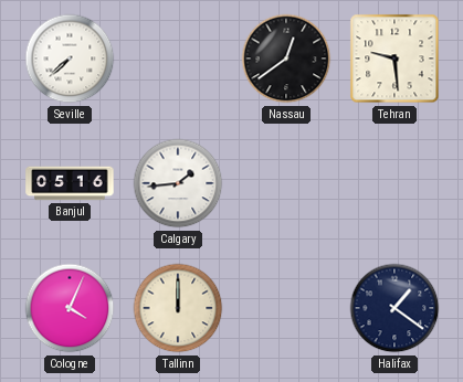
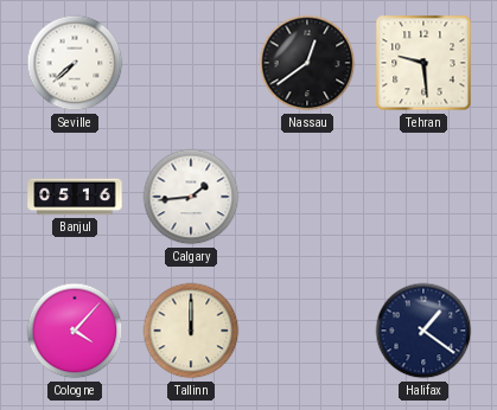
Cologne: 4:04 -> 4:07 (75, 331)
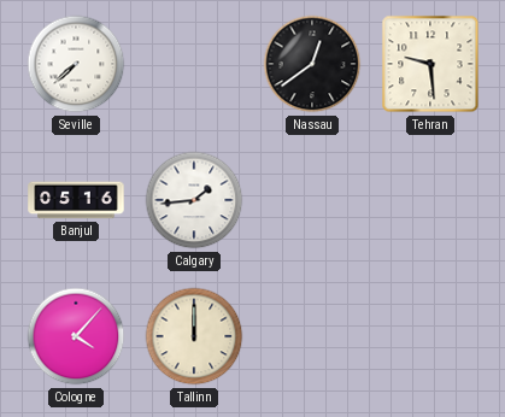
Halifax: 1:21 -> none (423, 331)
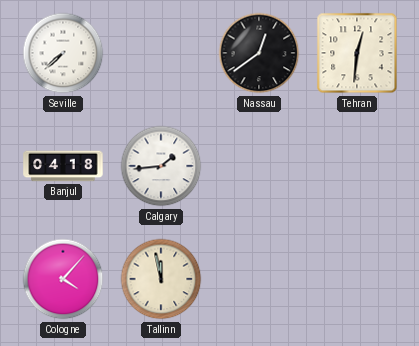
Tehran: 9:29 -> 12:31 (357, 53)
Banjul: 05:16 -> 04:18 (63, 166)
Tallinn: 12:00 -> 11:58 (161, 279)
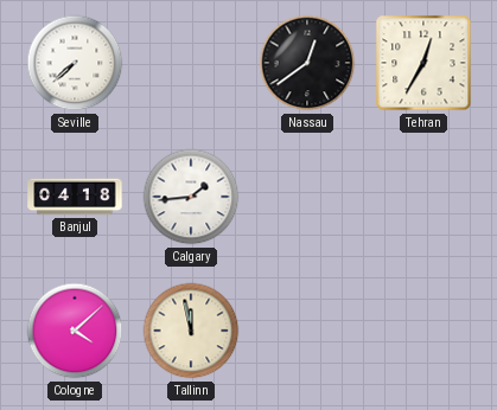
Tehran: 12:31 -> 12:35 (423, 63)
Cologne: 4:07 -> 4:08 (75, 331)
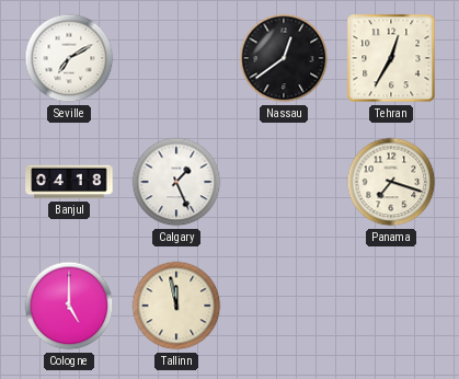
Seville: 7:38 -> 7:10 (69, 58)
Calgary: 1:44 -> 1:26 (176, 182)
Panama: none -> 7:18 (391, 182)
Cologne: 4:08 -> 5:00 (69, 306)
